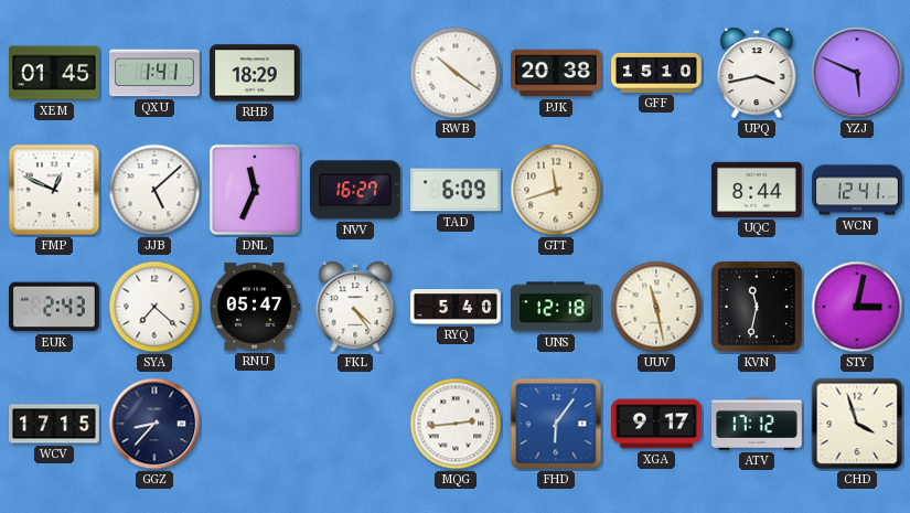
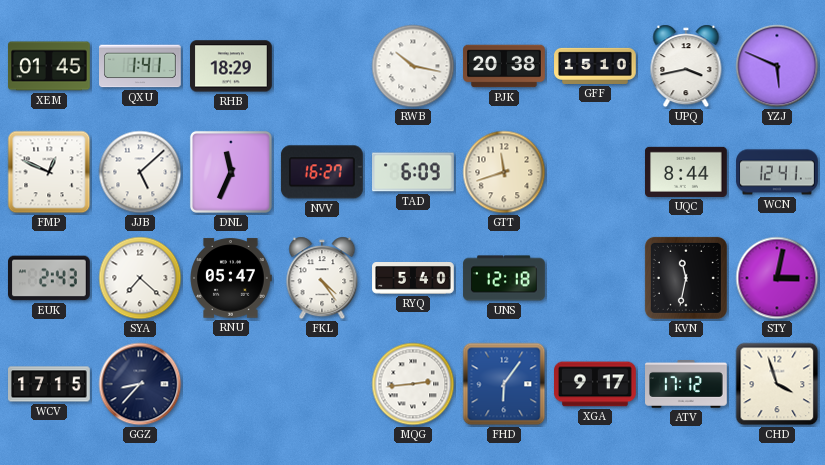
RWB: 10:21 -> 10:17 (413, 66)
UUV: 11:28 -> none (656, 307)
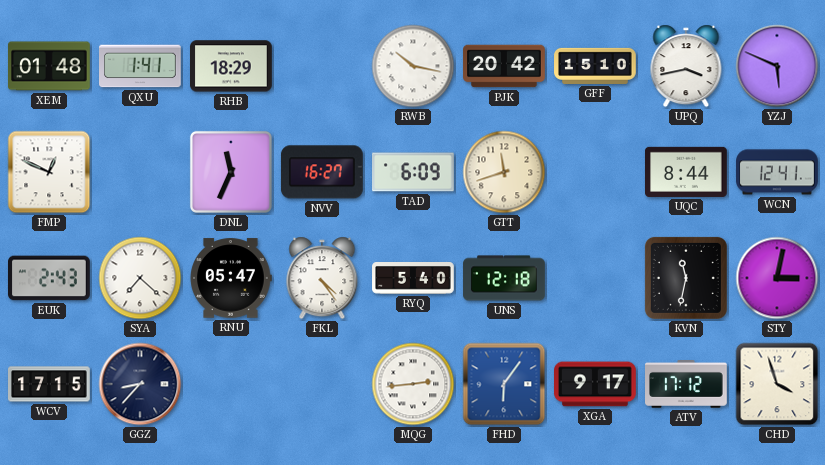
XEM: 01:45 -> 01:48 (50, 66)
PJK: 20:38 -> 20:42 (504, 66)
JJB: 5:08 -> none (140, 172)
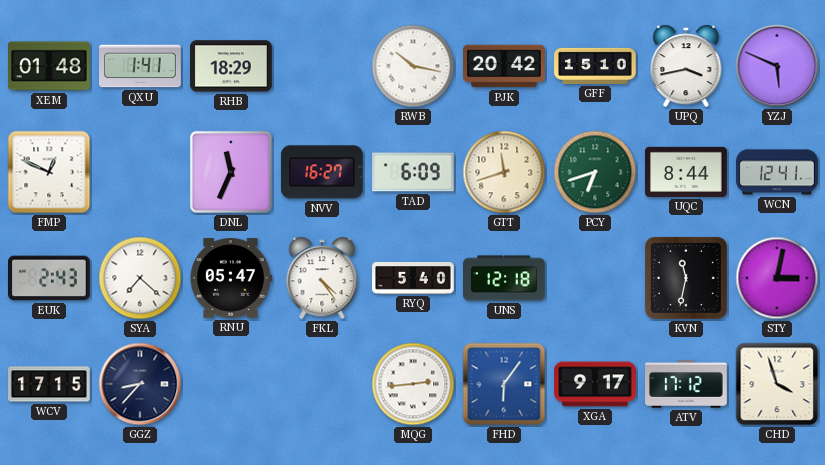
PCY: none -> 6:42 (595, 172)
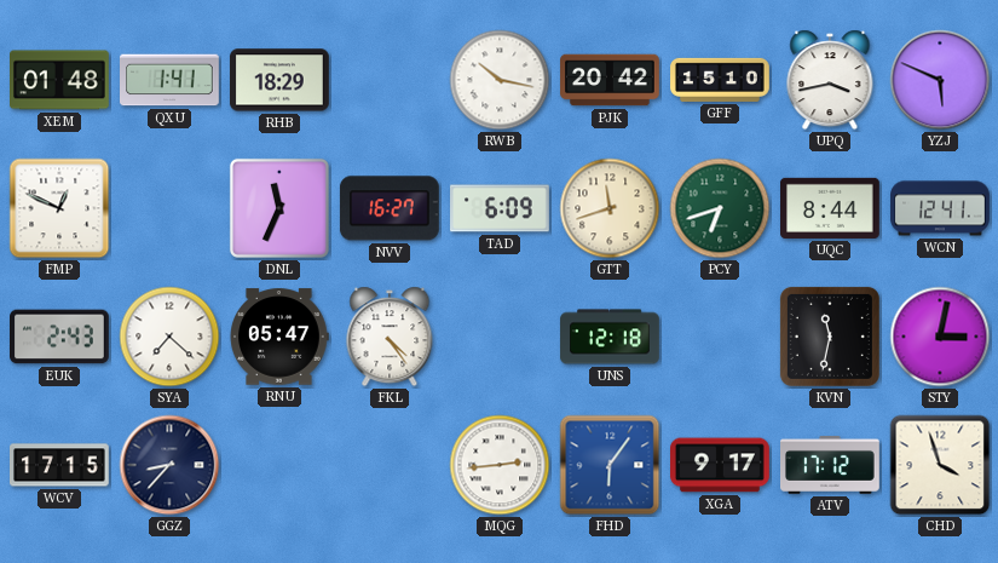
RYQ: 5:40 -> none (413, 279)
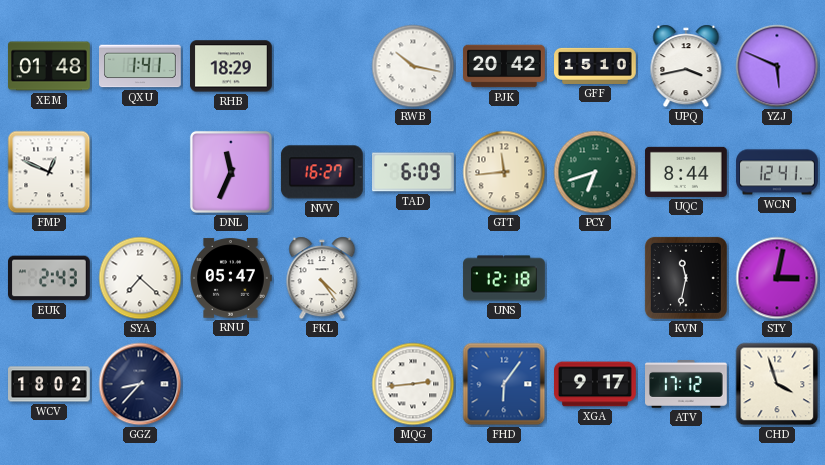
GTT: 11:42 -> 11:44 (504, 172)
WCV: 17:15 -> 18:02 (50, 384)
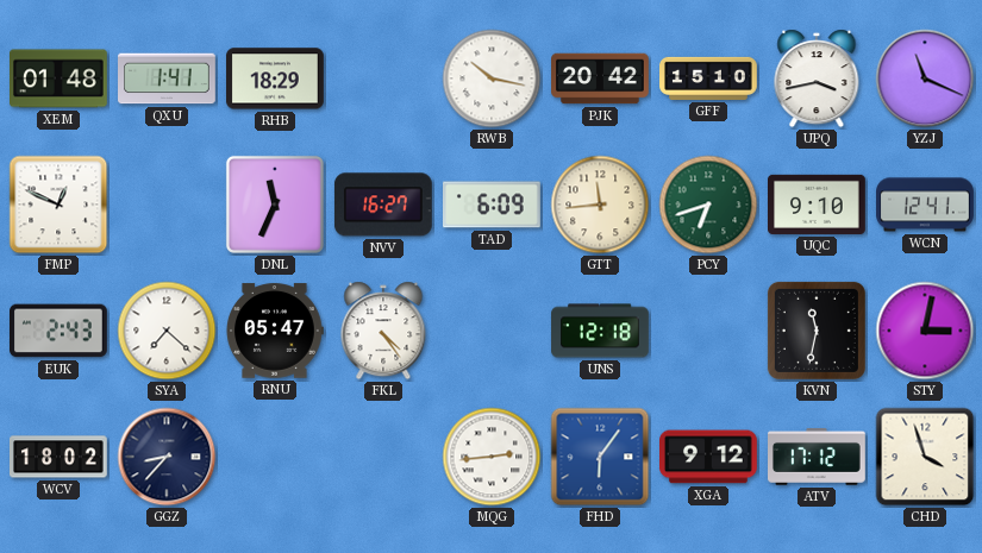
YZJ: 5:49 -> 11:19 (925, 78)
UQC: 8:44 -> 9:10 (818, 205)
XGA: 9:17 -> 9:12 (709, 457)
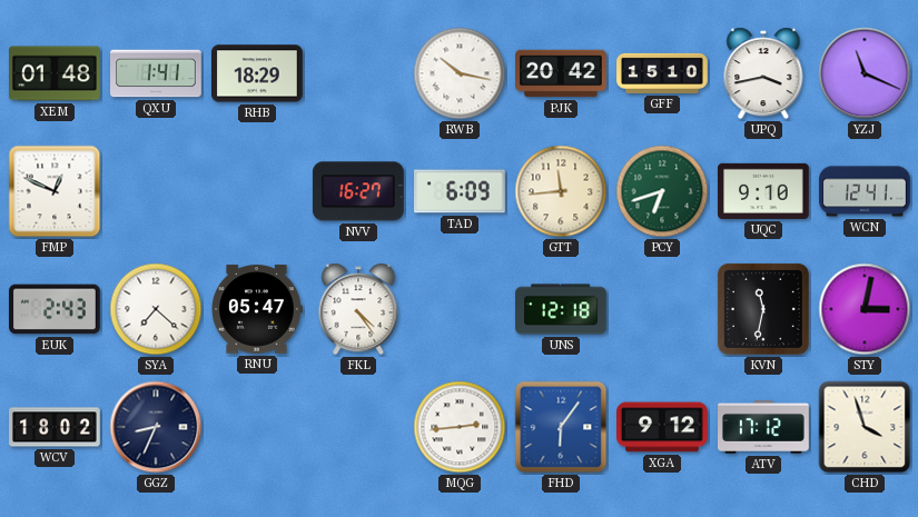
DNL: 11:34 -> none (275, 205)
GGZ: 8:37 -> 8:34 (156, 427)
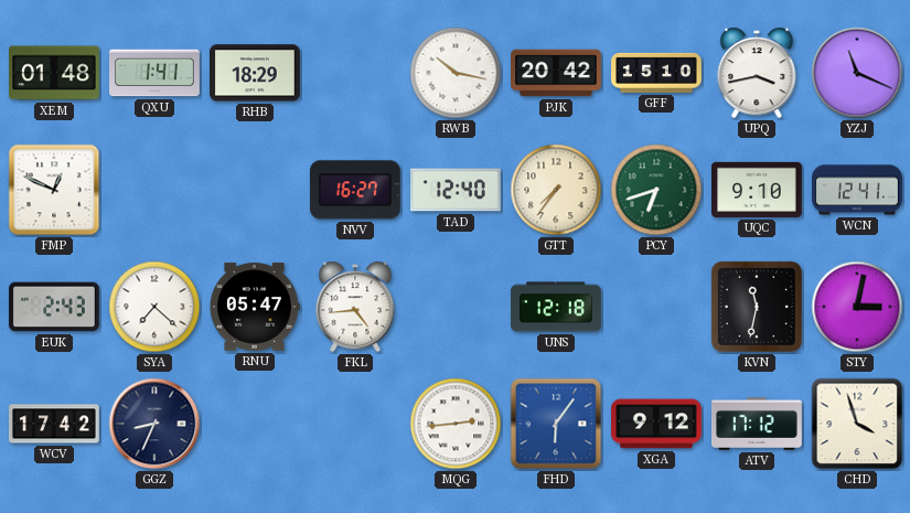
TAD: 6:09 -> 12:40 (457, 190)
GTT: 11:44 -> 7:36 (556, 190)
FKL: 4:24 -> 4:44 (355, 307)
WCV: 18:02 -> 17:42 (55, 424)
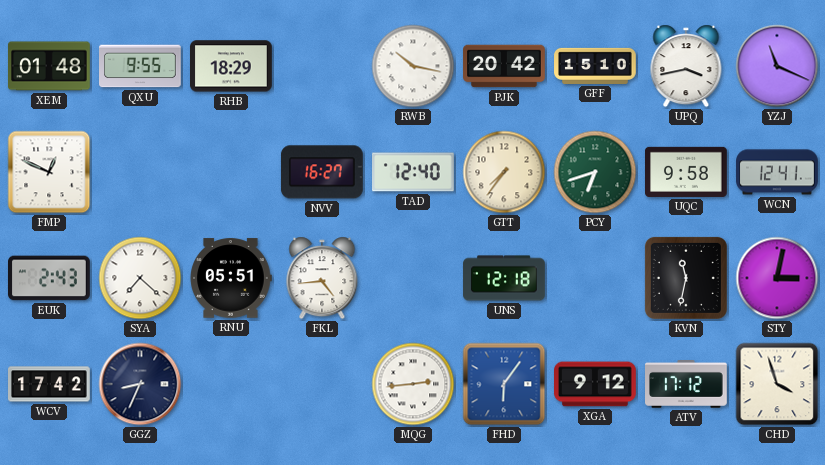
QXU: 1:41 -> 9:55 (140, 66)
UQC: 9:10 -> 9:58 (687, 172)
RNU: 05:47 -> 05:51 (231, 278)
